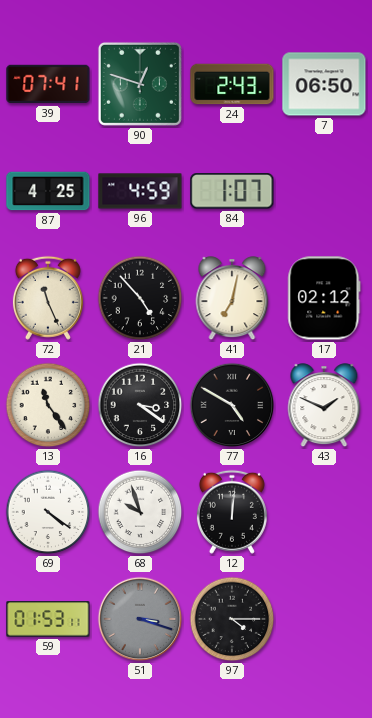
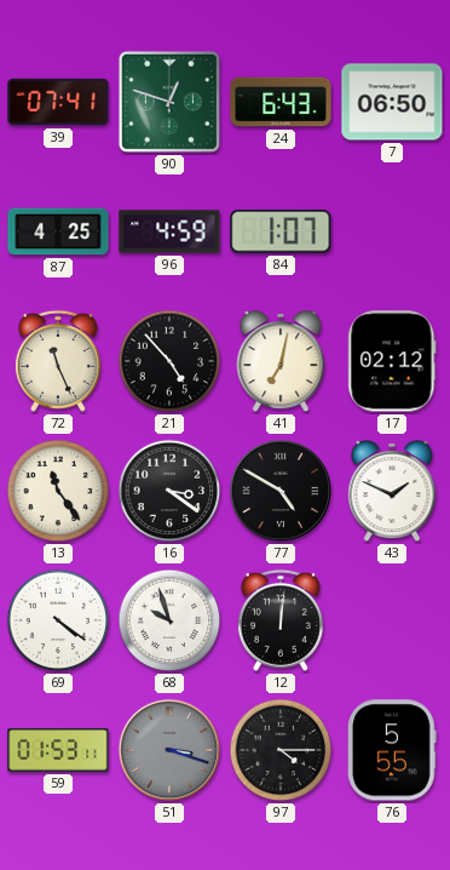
24: 2:43 -> 6:43 (281, 102)
76: none -> 5:55 (392, 750)
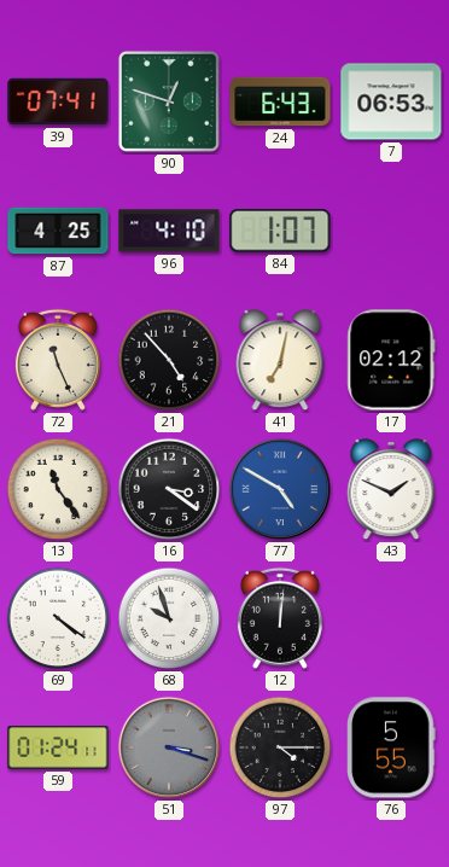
7: 06:50 -> 06:53 (391, 101)
96: 4:59 -> 4:10 (169, 231)
77 dial: black -> blue (280, 489)
59: 01:53 -> 01:24 (58, 747)
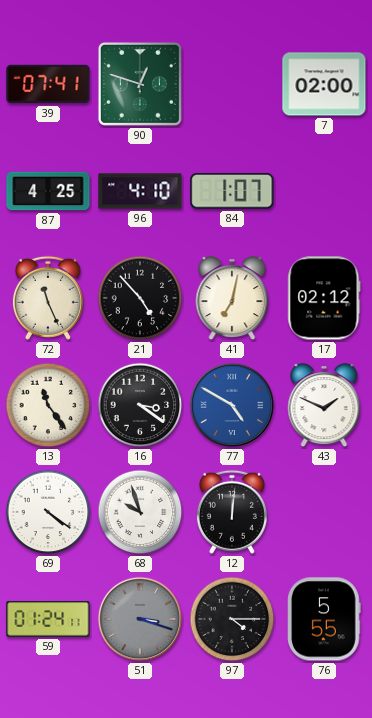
24: 6:43 -> none (280, 101)
7: 06:53 -> 02:00 (324, 84)
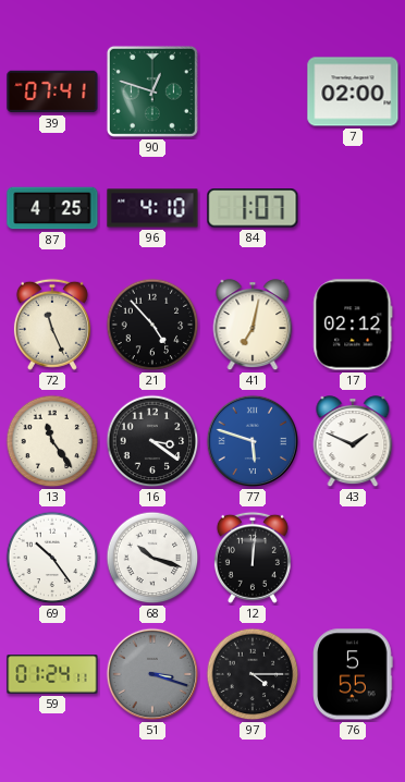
77: 4:50 -> 5:48 (253, 441)
69: 4:21 -> 10:24 (52, 558)
68: 9:57 -> 10:18 (152, 558)
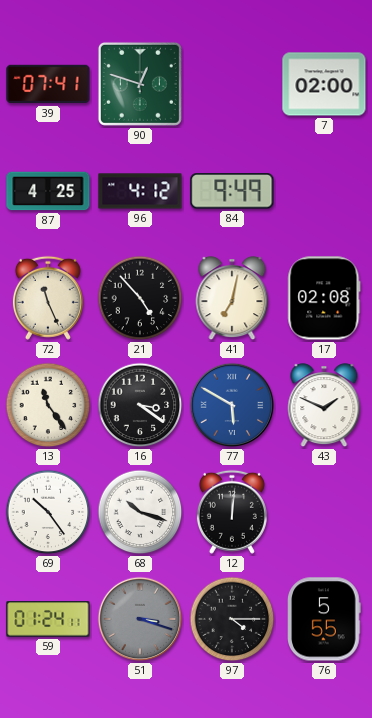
96: 4:10 -> 4:12 (140, 191)
84: 1:07 -> 9:49 (232, 191)
17: 02:12 -> 02:08 (324, 298)
77: 5:48 -> 5:50 (232, 405)
